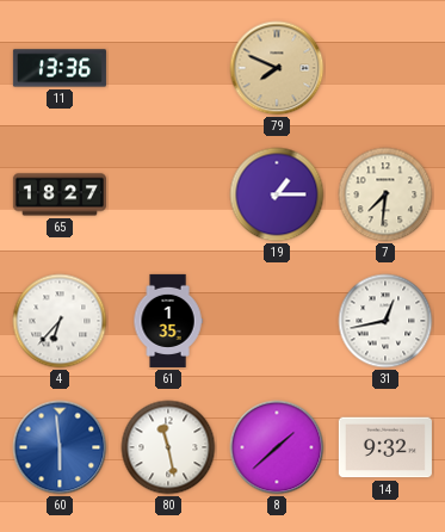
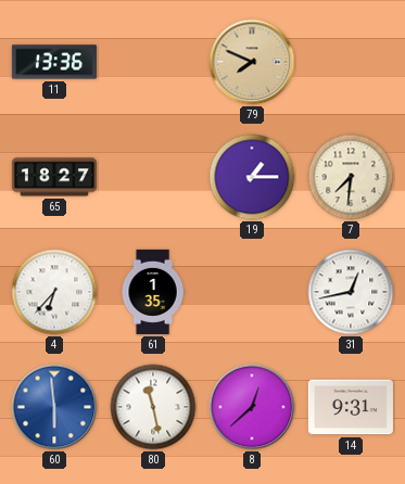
8: 1:38 -> 12:38 (252, 407)
14: 9:32 -> 9:31 (351, 407)
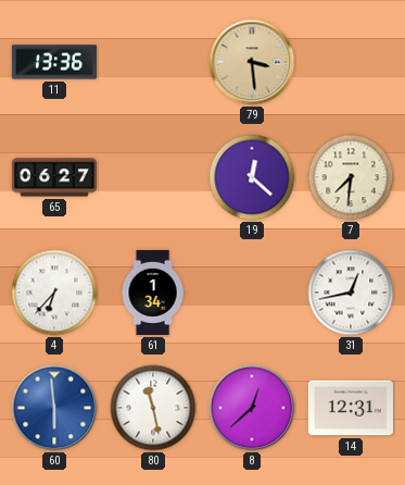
79: 7:49 -> 3:29 (252, 62)
65: 18:27 -> 06:27 (54, 177)
19: 1:15 -> 12:22 (252, 177)
61: 1:35 -> 1:34 (153, 293)
14: 9:31 -> 12:31 (351, 408)
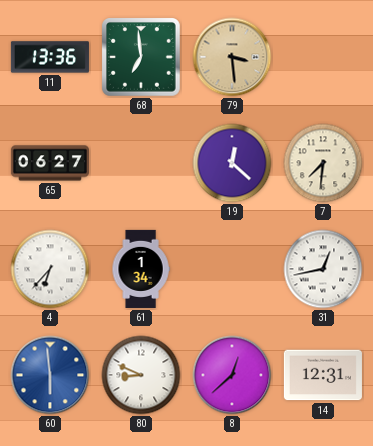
68: none -> 6:59 (142, 58)
80: 11:28 -> 8:49 (141, 375)
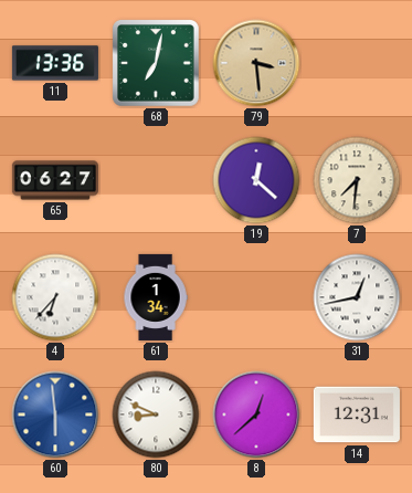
68: 6:59 -> 7:02 (157, 64)
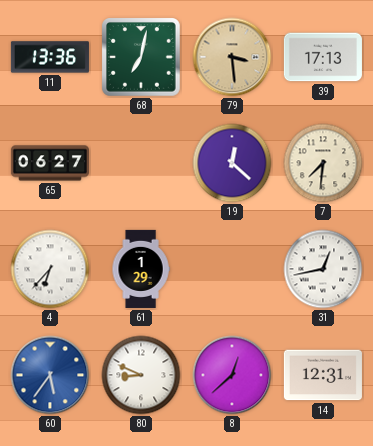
39: none -> 17:13 (323, 57)
61: 1:34 -> 1:29 (141, 269)
60: 5:59 -> 5:36 (50, 375)
